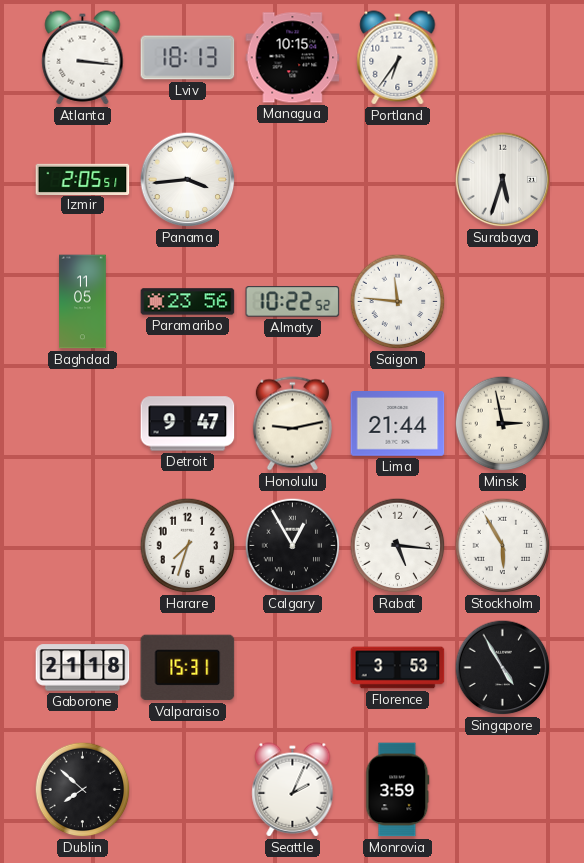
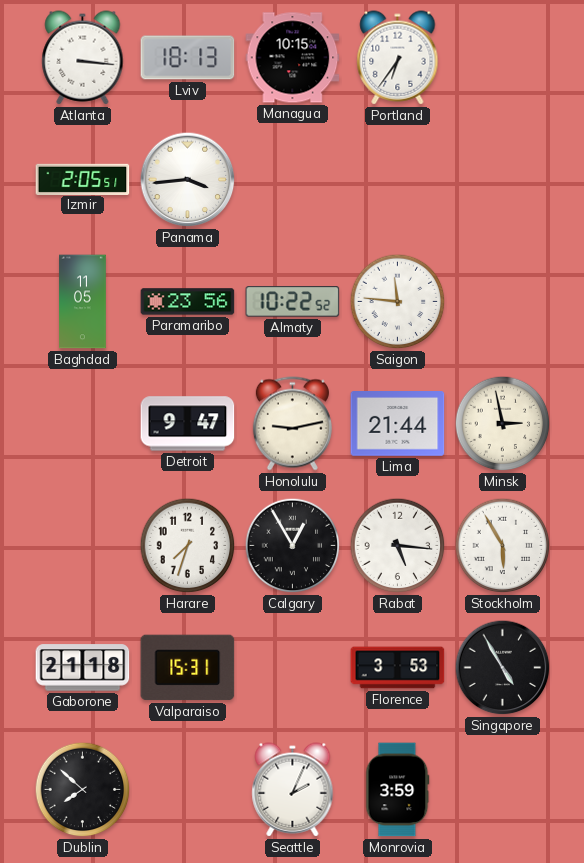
Surabaya: 5:33 -> none (503, 180)
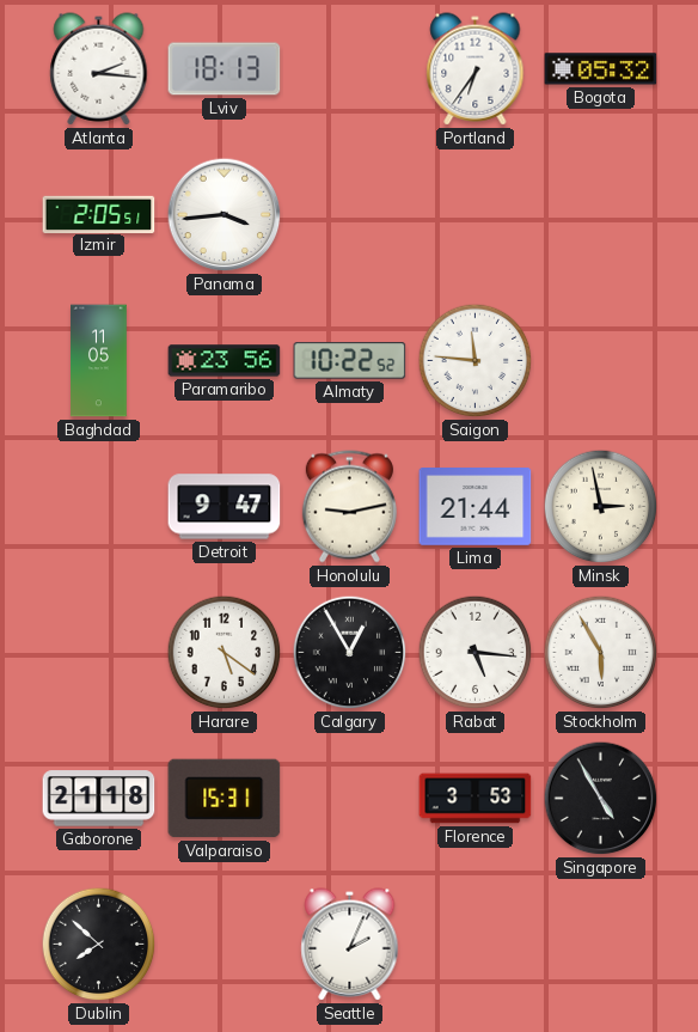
Atlanta: 3:16 -> 2:16 (99, 69)
Managua: 10:15 -> none (293, 58)
Bogota: none -> 05:32 (601, 69)
Harare: 7:33 -> 5:21 (225, 653)
Monrovia: 3:59 -> none (398, 790)
